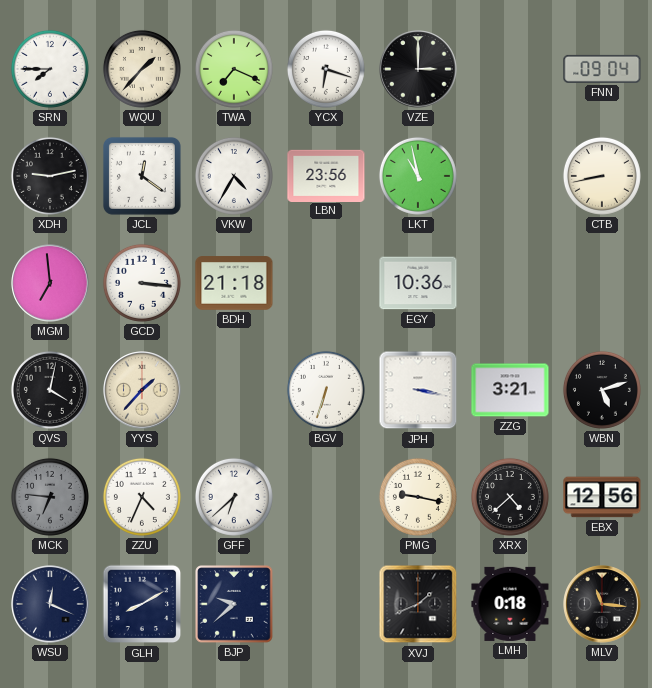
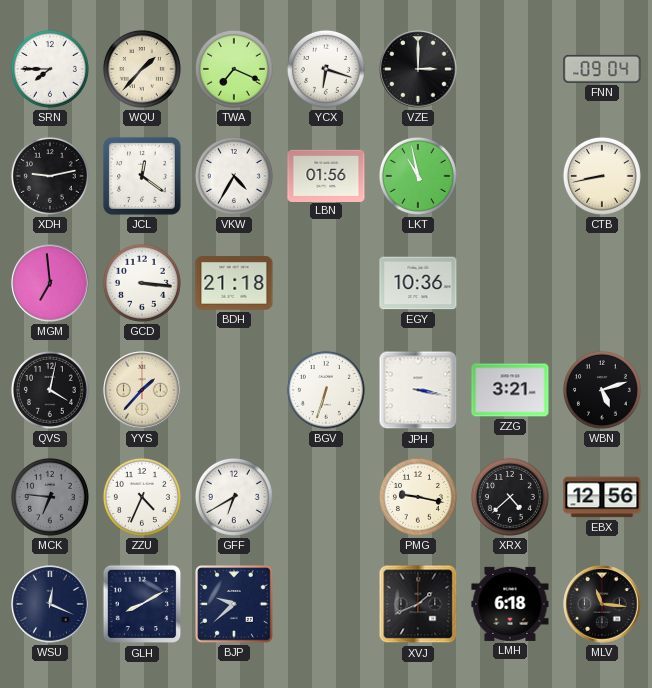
LBN: 23:56 -> 01:56 (326, 175)
GFF: 6:38 -> 6:40 (234, 497)
LMH: 0:18 -> 6:18 (510, 604)
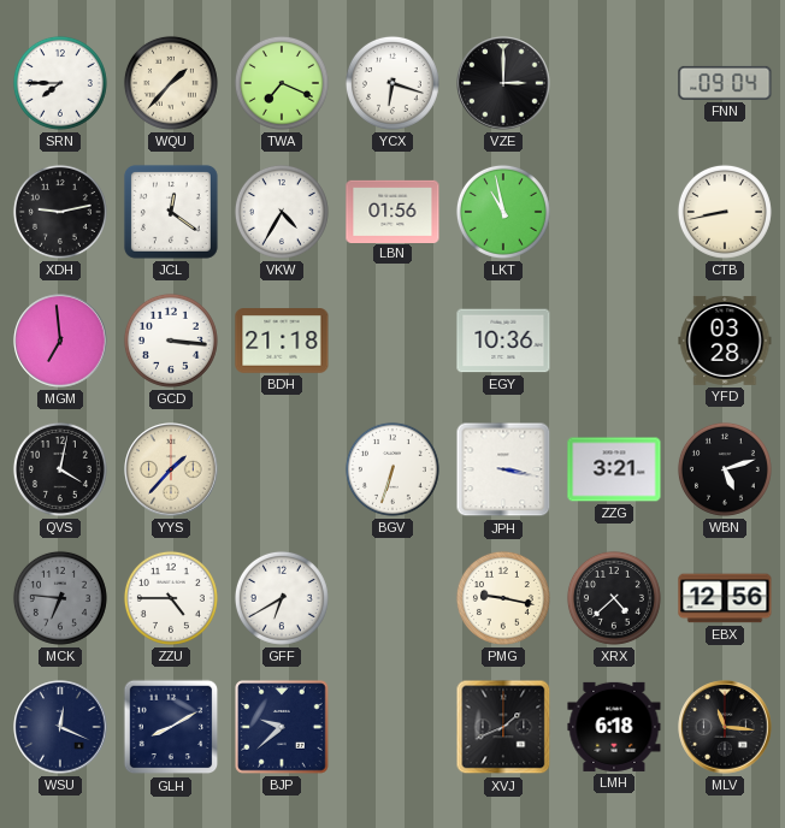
YFD: none -> 03:28 (725, 341)
ZZU: 4:34 -> 4:45 (171, 598)
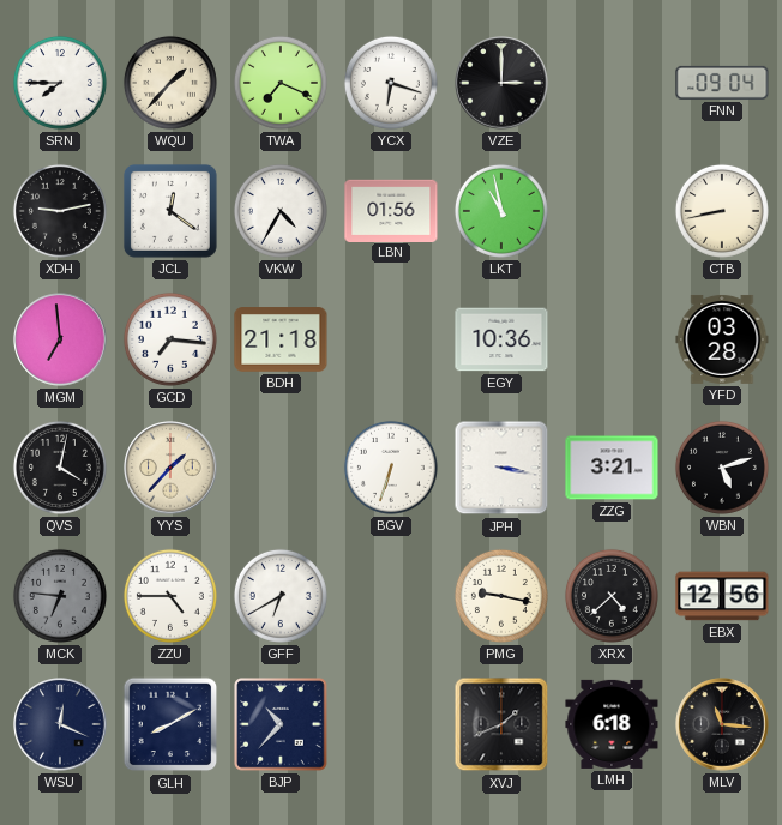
GCD: 3:16 -> 7:16 (170, 339)
BJP: 9:38 -> 10:37 (281, 724)
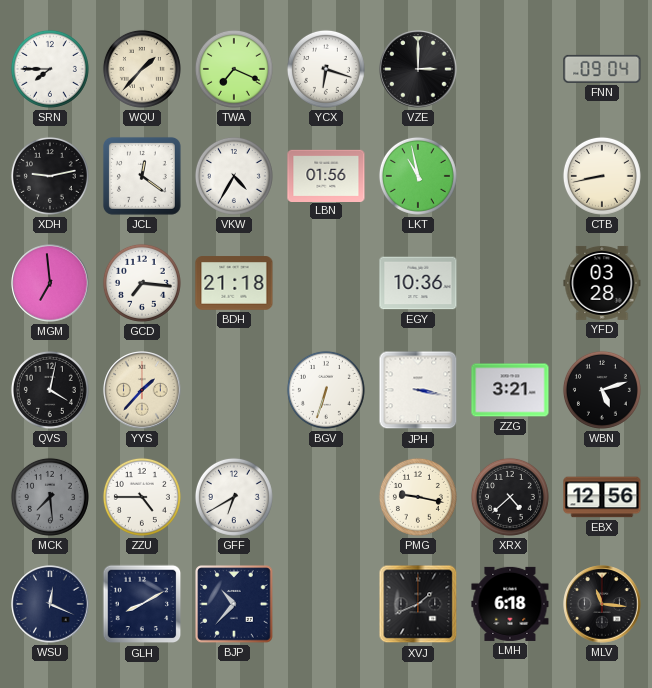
MCK: 6:46 -> 7:29 (50, 497)
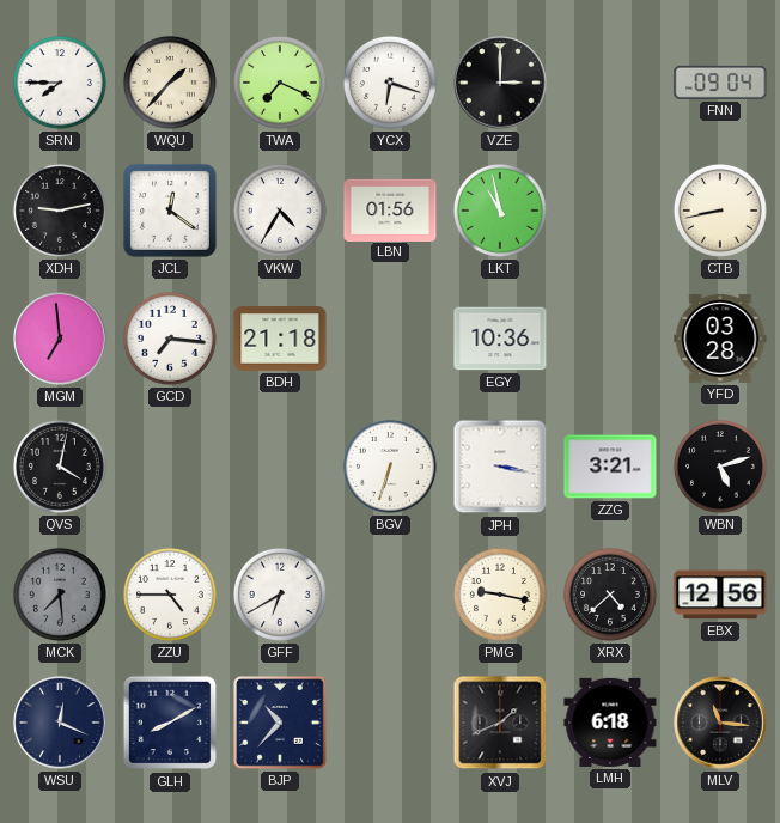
YYS: 1:37 -> none (142, 390)
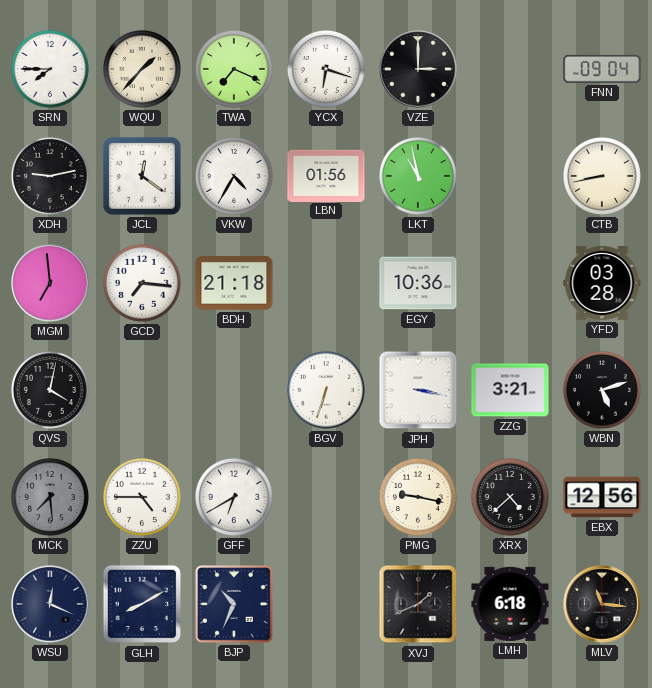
BJP: 10:37 -> 10:34 (234, 604)
